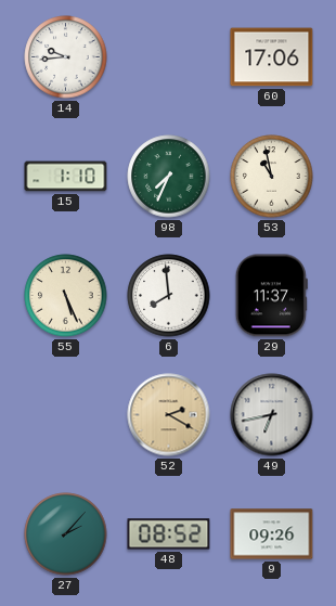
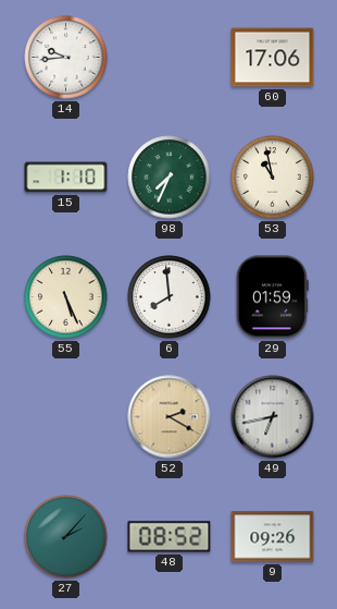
29: 11:37 -> 01:59 (272, 297)
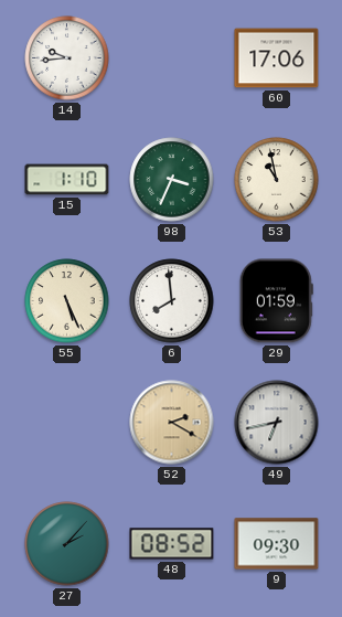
98: 7:34 -> 3:34 (172, 180)
9: 09:26 -> 09:30 (277, 544)
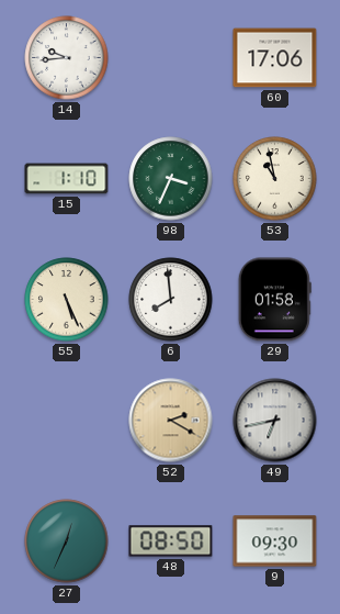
29: 01:59 -> 01:58 (274, 300)
27: 2:07 -> 12:34 (67, 542)
48: 08:52 -> 08:50 (171, 542)
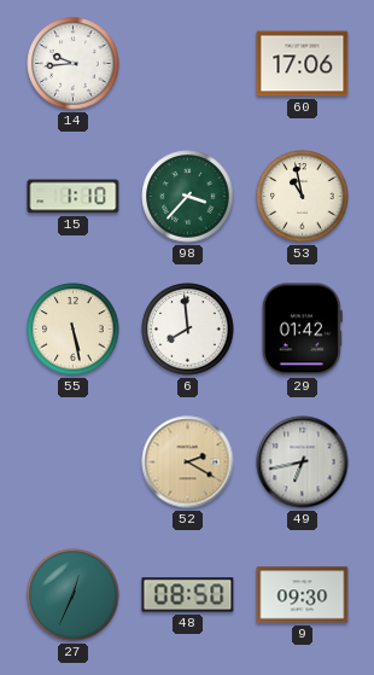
98: 3:34 -> 3:37 (188, 197)
55: 5:26 -> 5:28 (74, 330)
29: 01:58 -> 01:42 (302, 330)
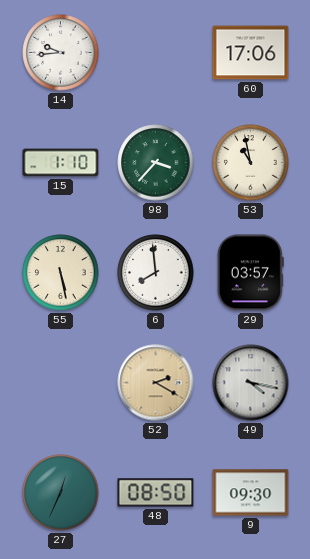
29: 01:42 -> 03:57 (250, 273)
49: 6:43 -> 4:17 (251, 383)
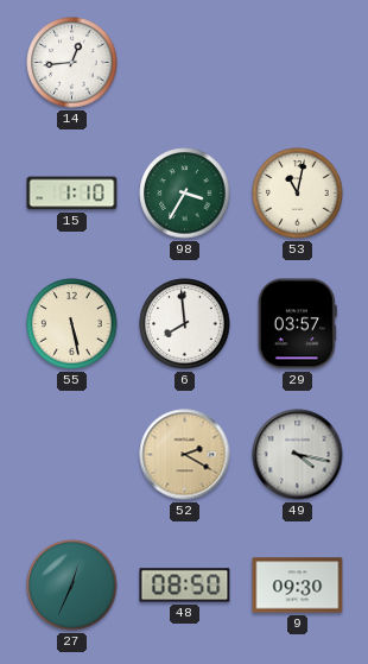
14: 9:44 -> 12:44 (72, 63)
60: 17:06 -> none (251, 53)
98: 3:37 -> 3:35 (185, 194)
53: 10:58 -> 11:02 (298, 194)
